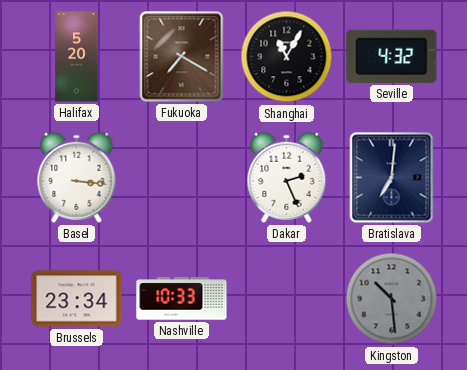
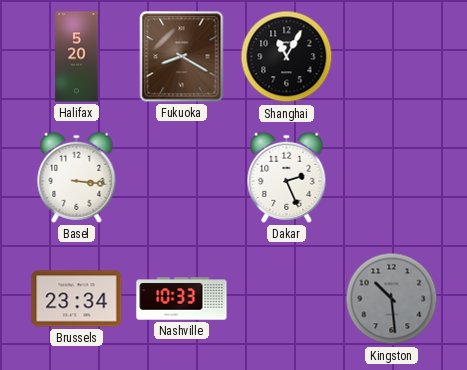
Fukuoka: 7:20 -> 8:20 (182, 57)
Seville: 4:32 -> none (392, 56)
Bratislava: 7:01 -> none (392, 178)
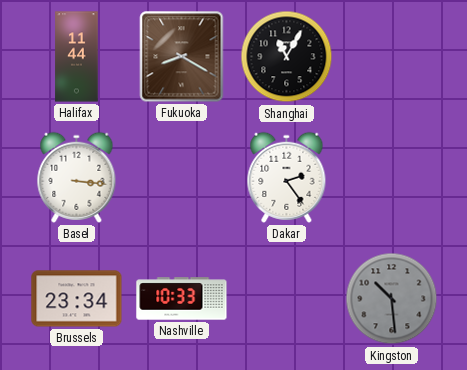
Halifax: 5:20 -> 11:44 (77, 57)
Dakar: 2:26 -> 2:24 (287, 177)
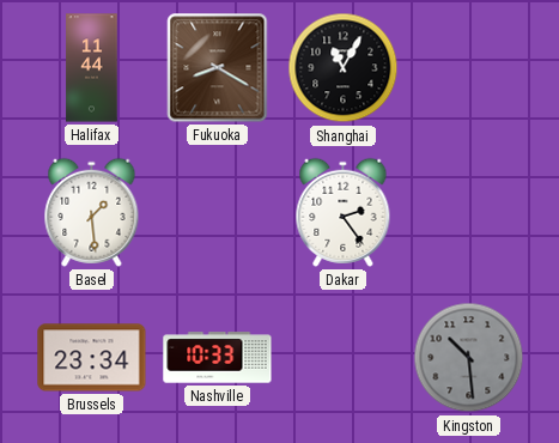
Basel: 3:16 -> 1:29 (92, 212)
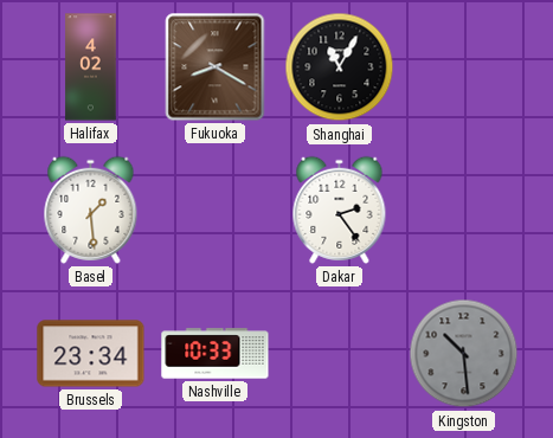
Halifax: 11:44 -> 4:02 (91, 67)
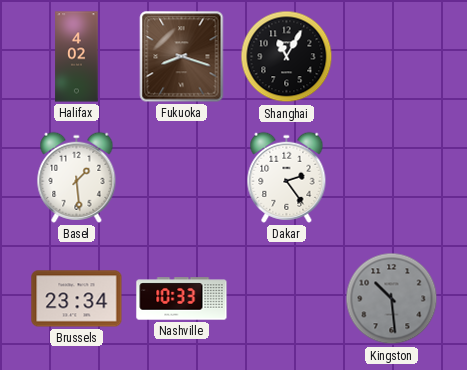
Fukuoka: 8:20 -> 8:18 (182, 57)
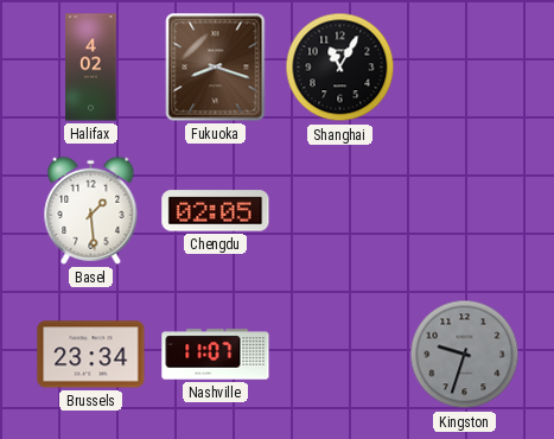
Chengdu: none -> 02:05 (216, 211)
Dakar: 2:24 -> none (287, 177)
Nashville: 10:33 -> 11:07 (216, 355)
Kingston: 10:29 -> 9:33 (465, 355)
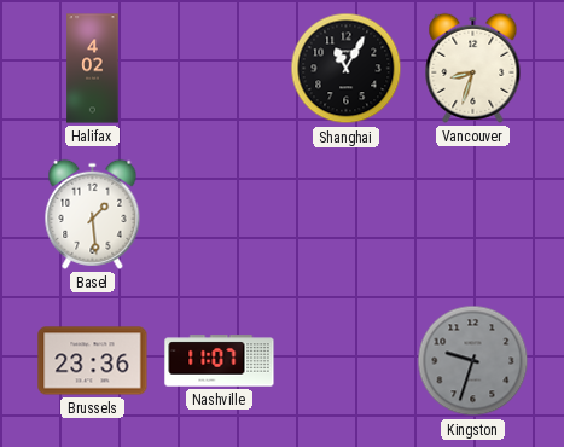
Fukuoka: 8:18 -> none (216, 68)
Vancouver: none -> 8:33 (473, 68)
Chengdu: 02:05 -> none (216, 211)
Brussels: 23:34 -> 23:36 (93, 361)
